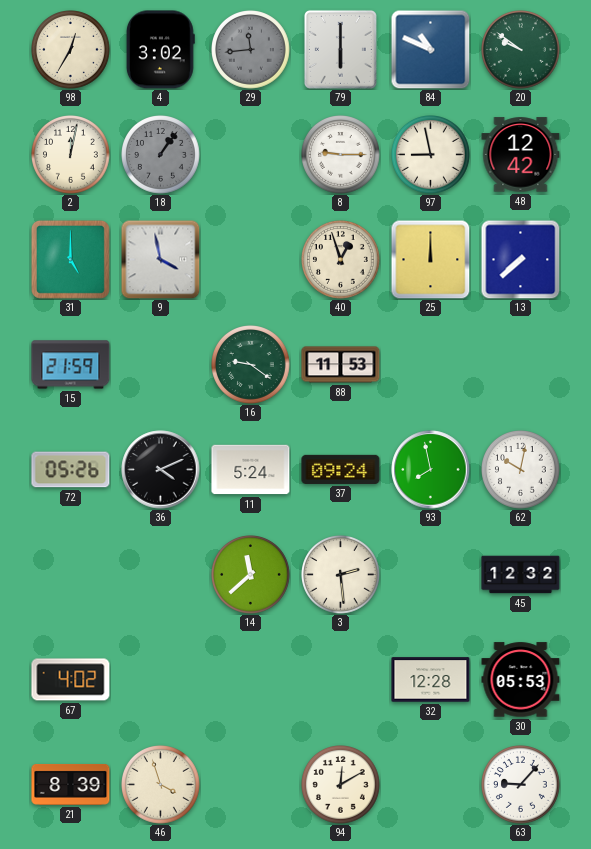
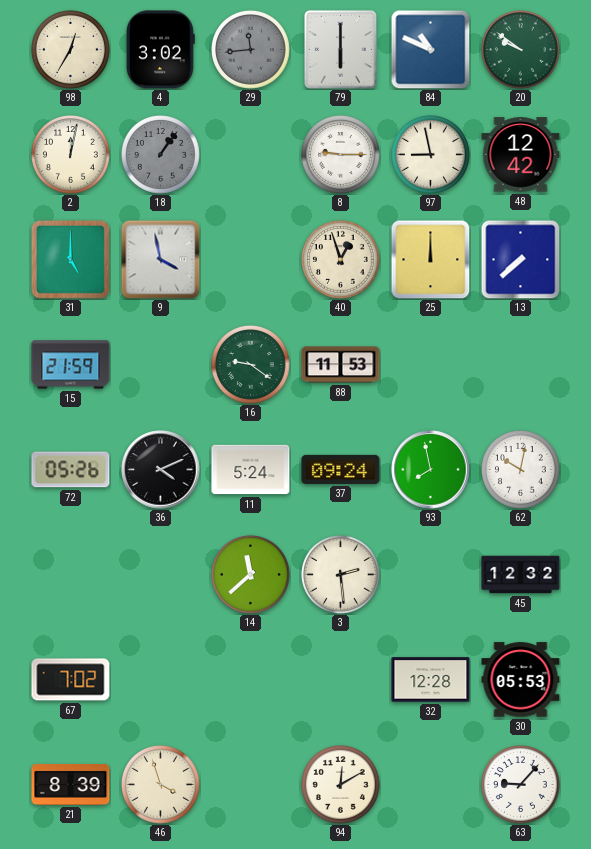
67: 4:02 -> 7:02 (71, 680)
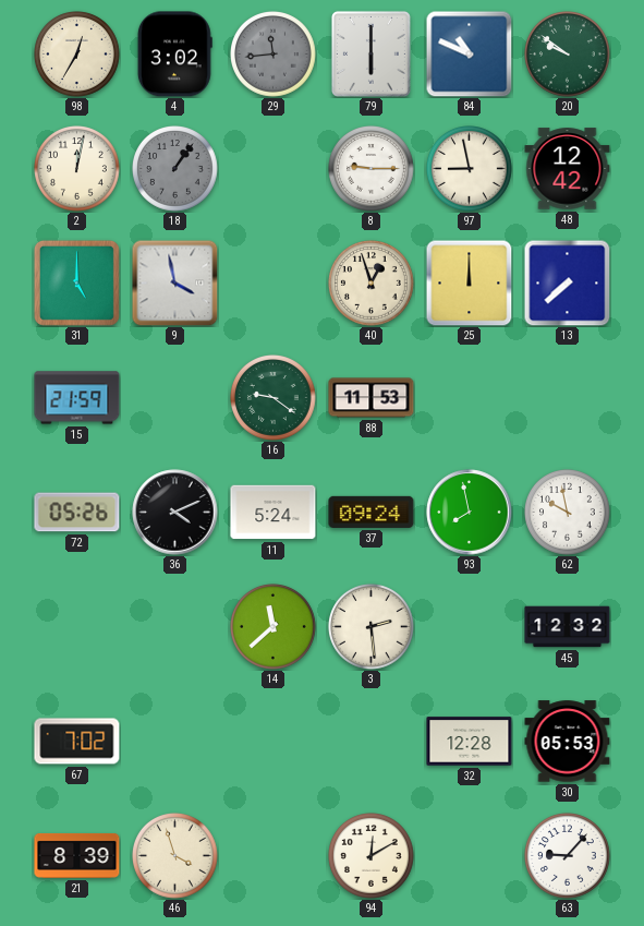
62: 10:02 -> 9:58 (568, 513)
